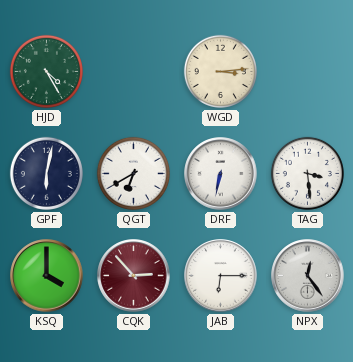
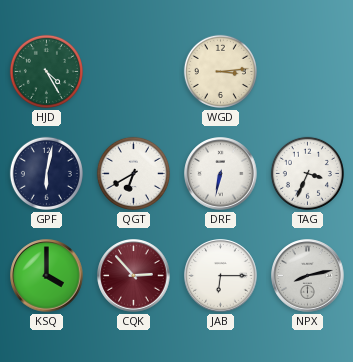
TAG: 3:29 -> 3:34 (307, 173)
NPX: 12:24 -> 8:13 (308, 276)
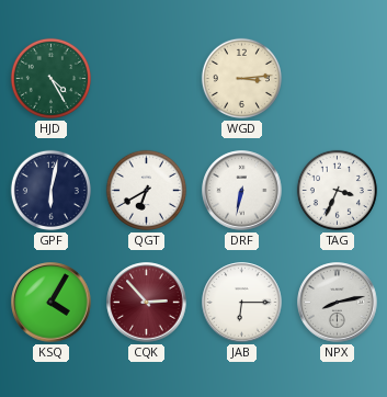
KSQ: 4:00 -> 4:05 (52, 303)
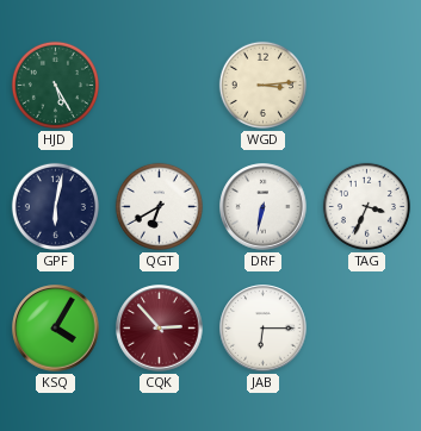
HJD: 4:25 -> 5:25 (55, 85)
NPX: 8:13 -> none (338, 303)
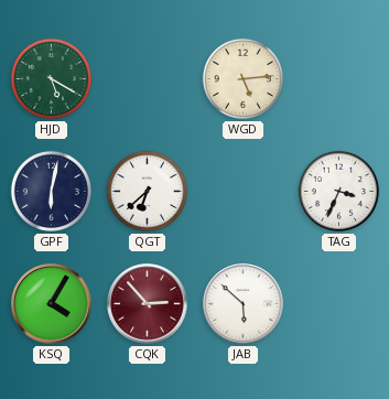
HJD: 5:25 -> 5:20 (51, 78)
WGD: 3:14 -> 5:14 (242, 78)
QGT: 6:40 -> 6:38 (147, 191)
DRF: 6:32 -> none (264, 207)
JAB: 6:15 -> 5:52 (244, 304)
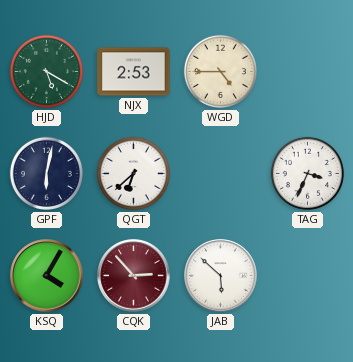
NJX: none -> 2:53 (134, 72)
WGD: 5:14 -> 4:45 (220, 71)
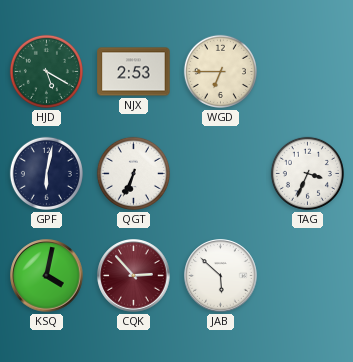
WGD: 4:45 -> 6:45 (220, 71)
QGT: 6:38 -> 6:34 (133, 173)
KSQ: 4:05 -> 4:02 (47, 276)
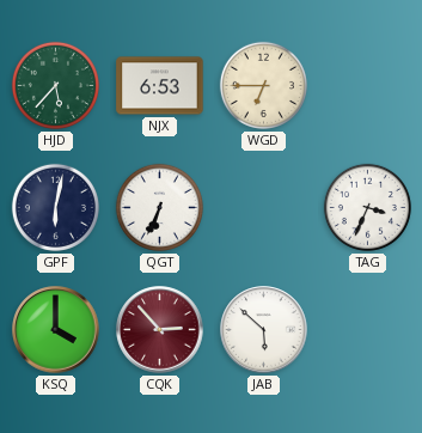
HJD: 5:20 -> 5:37 (55, 85)
NJX: 2:53 -> 6:53 (160, 86)
KSQ: 4:02 -> 4:00 (56, 330)
